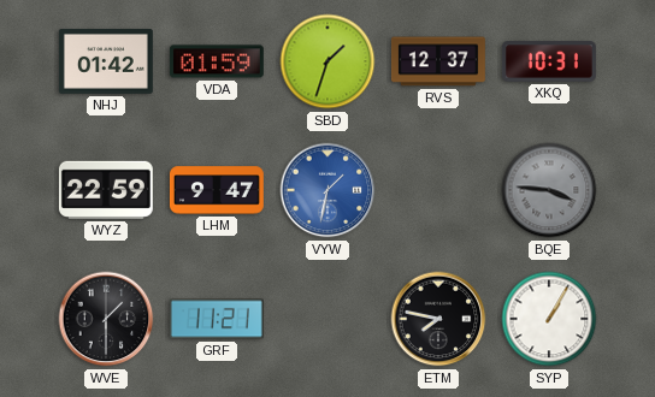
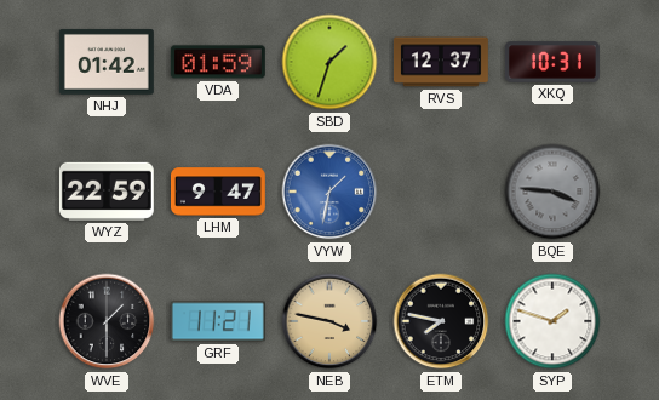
NEB: none -> 3:47 (329, 321)
SYP: 1:05 -> 1:48 (552, 321)
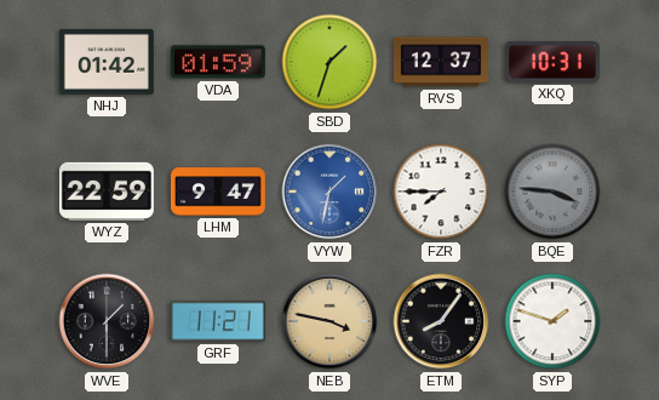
FZR: none -> 7:45 (441, 192)
ETM: 7:47 -> 8:06 (441, 321)
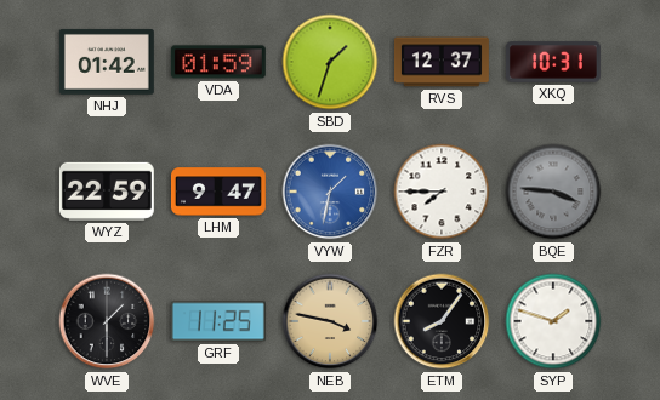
GRF: 11:21 -> 11:25 (218, 321)
